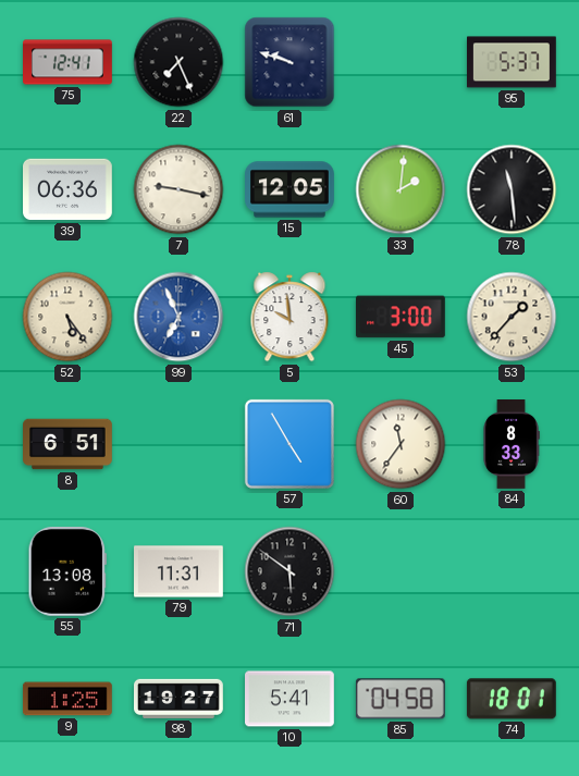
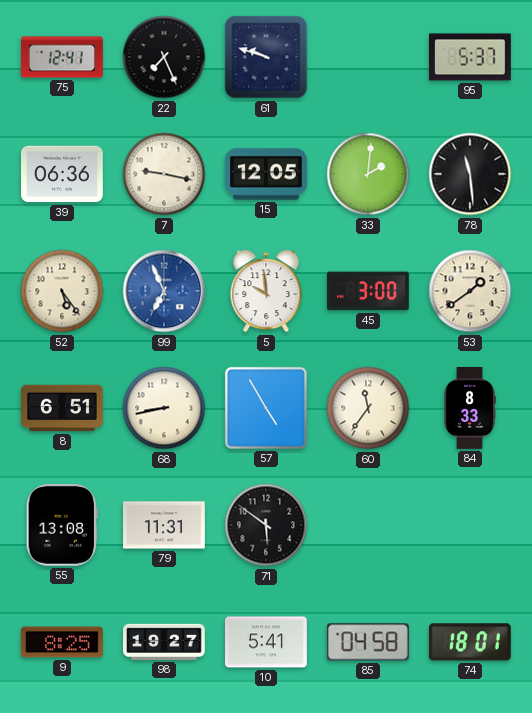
53: 1:37 -> 1:39 (470, 291)
68: none -> 8:43 (164, 408)
9: 1:25 -> 8:25 (62, 642)
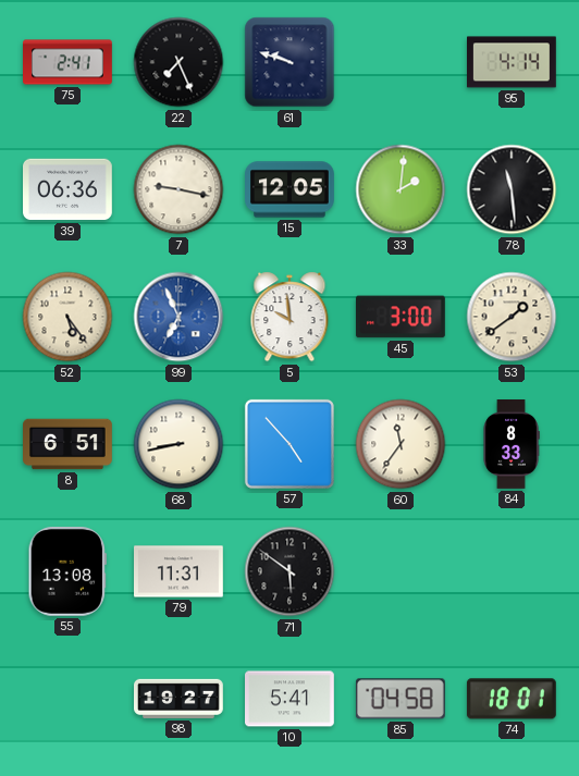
75: 12:41 -> 2:41 (69, 62)
95: 5:37 -> 4:14 (513, 62)
57: 4:55 -> 4:53 (289, 444)
9: 8:25 -> none (62, 642)
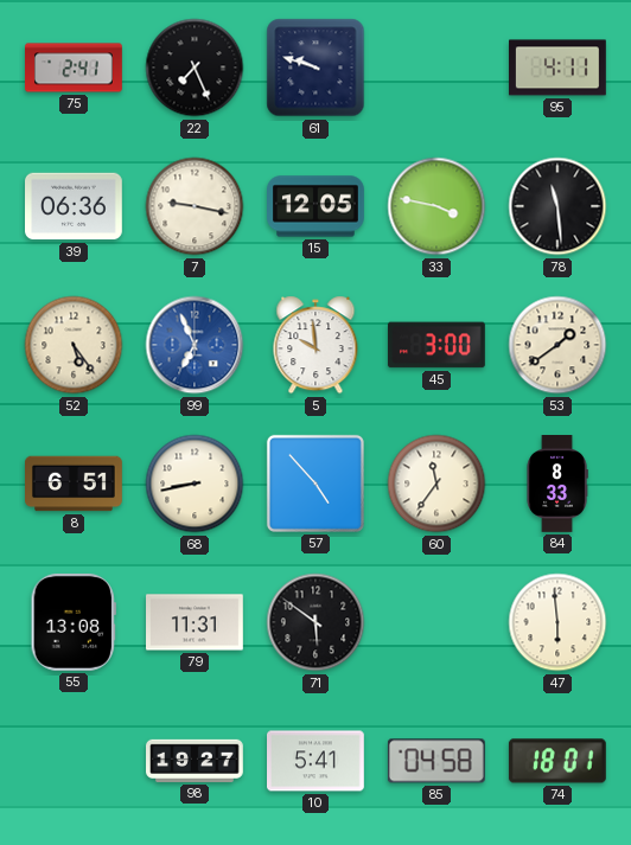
95: 4:14 -> 4:11 (559, 68)
33: 2:01 -> 3:47 (436, 206)
47: none -> 5:59 (557, 622)
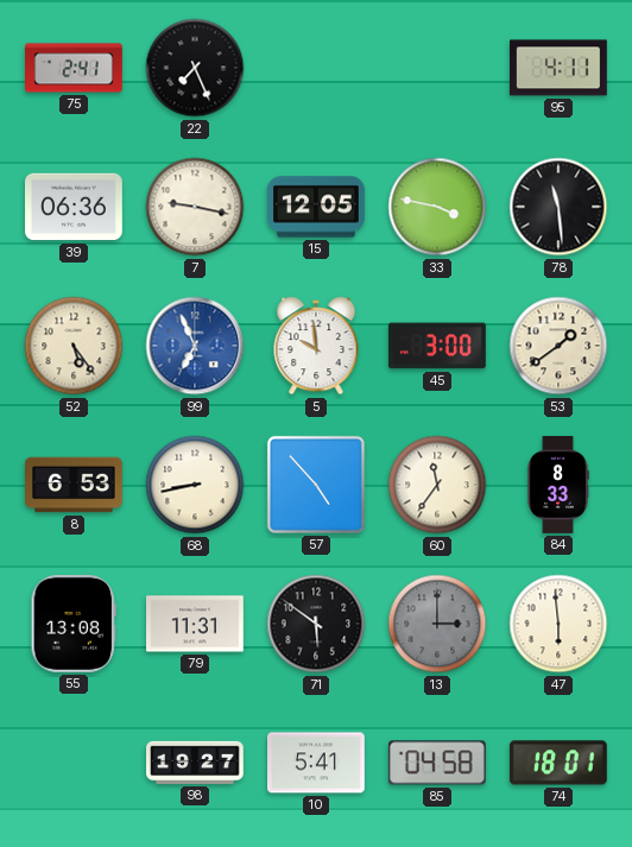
61: 9:48 -> none (315, 68)
8: 6:51 -> 6:53 (75, 485)
13: none -> 3:00 (437, 624)
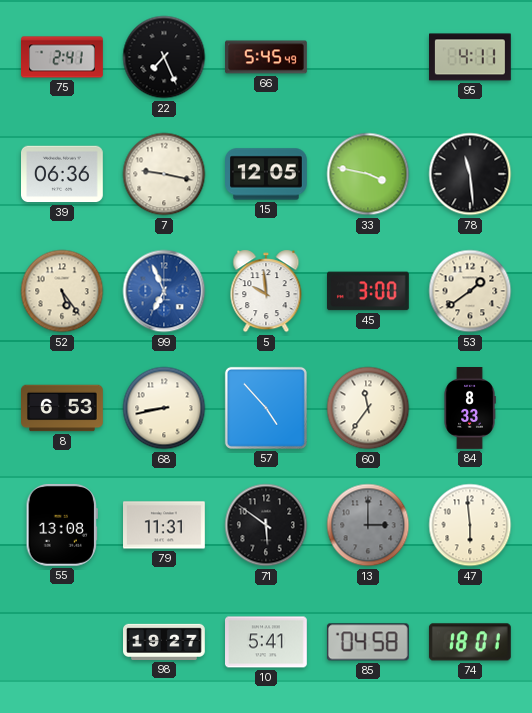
66: none -> 5:45 (267, 57)
